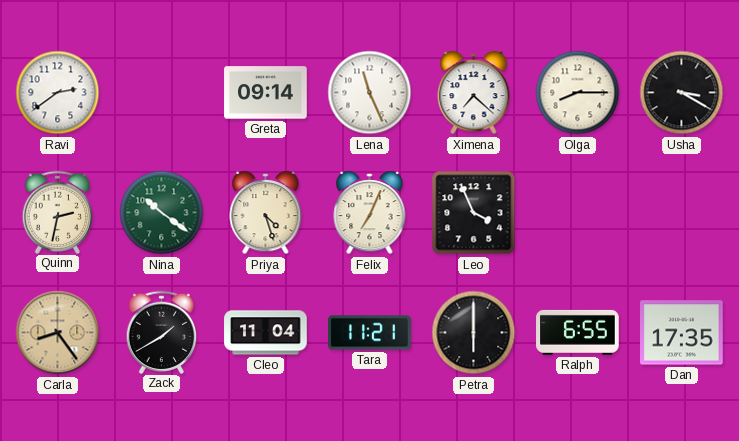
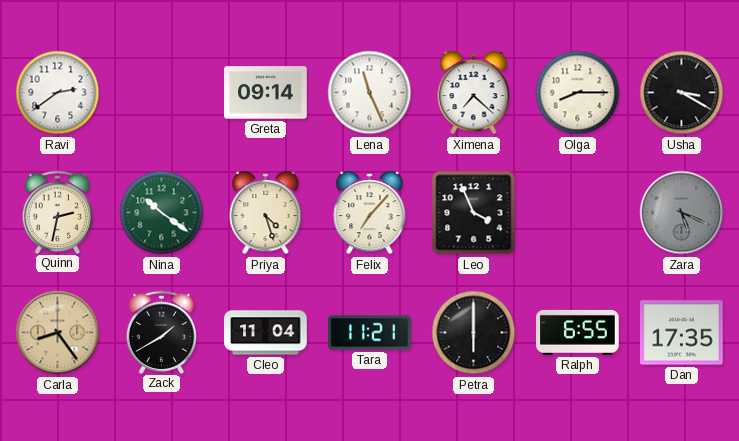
Felix: 7:04 -> 7:07 (370, 214)
Zara: none -> 5:19 (682, 213)
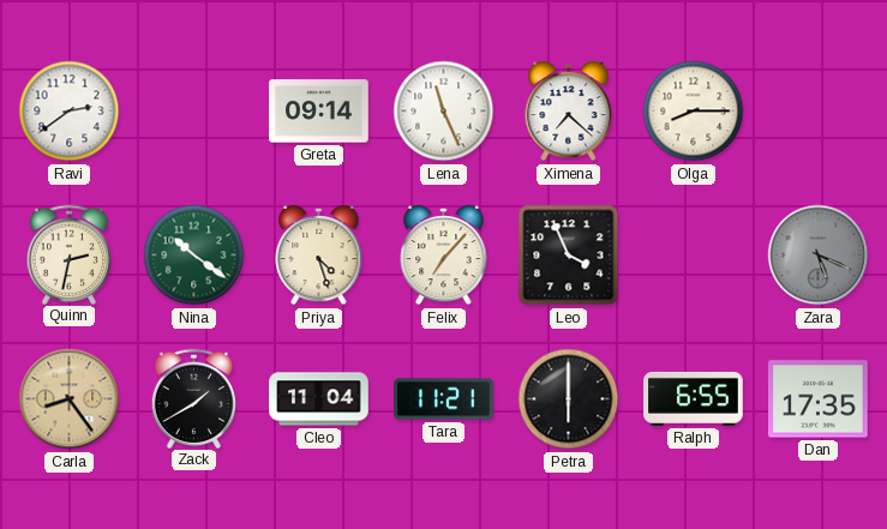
Usha: 3:20 -> none (682, 93)
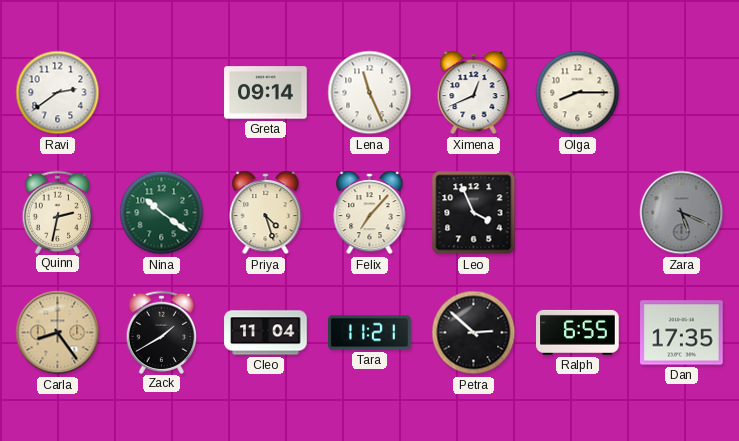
Ximena: 7:22 -> 12:41 (474, 94)
Petra: 6:00 -> 2:52 (474, 333)
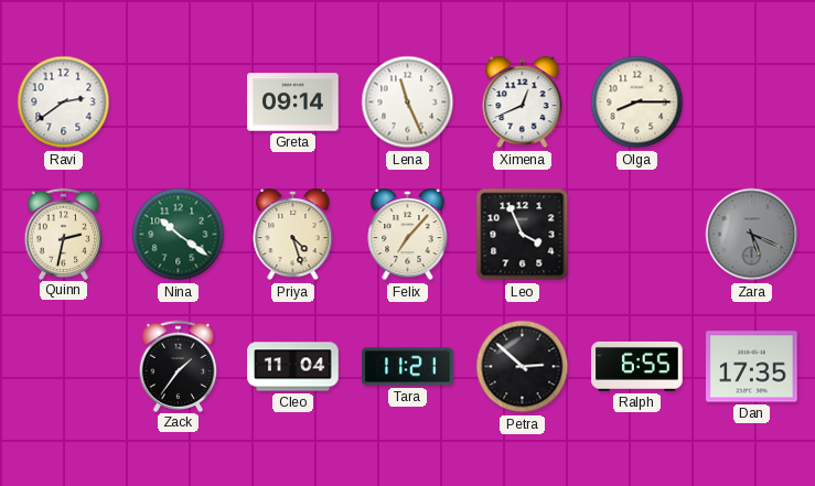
Carla: 8:24 -> none (58, 333)
Zack: 1:40 -> 1:36 (179, 366)
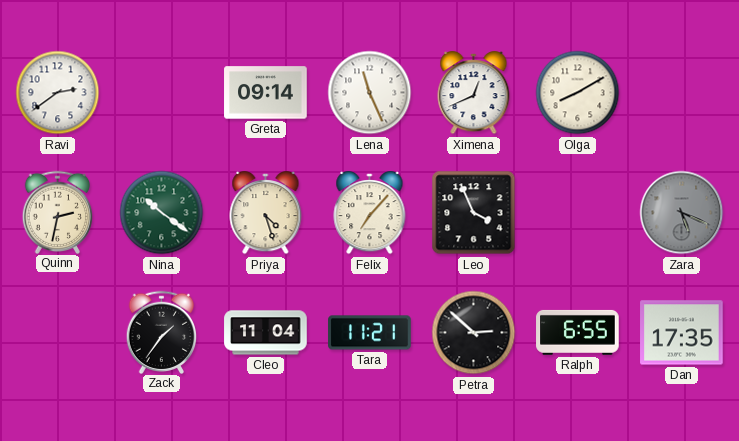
Olga: 8:15 -> 8:10 (578, 93)
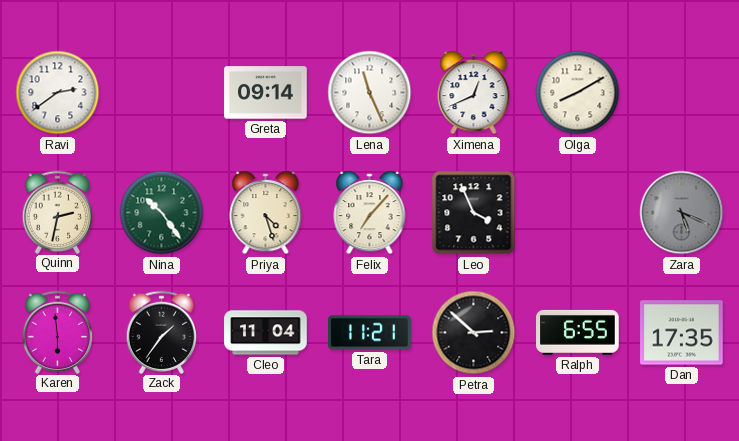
Nina: 10:21 -> 10:24 (162, 213)
Karen: none -> 5:59 (58, 332)
